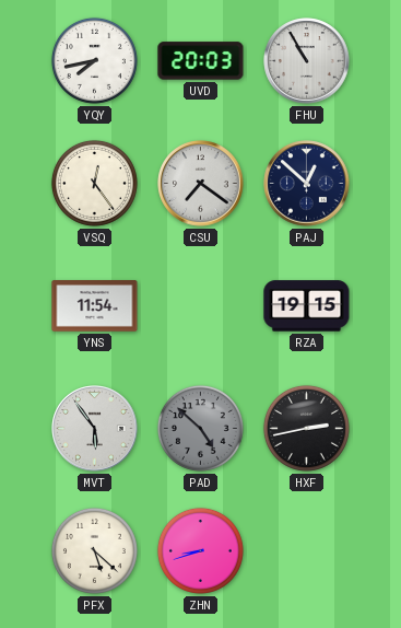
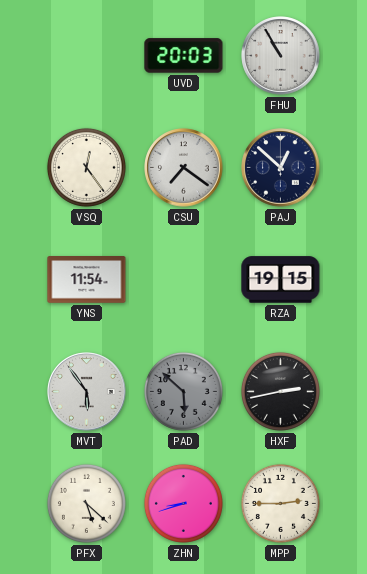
YQY: 7:43 -> none (94, 60)
PAD: 4:52 -> 5:52 (183, 391)
MPP: none -> 2:45 (280, 503)
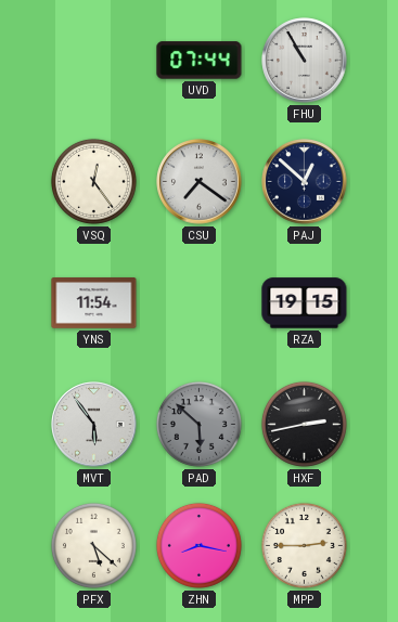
UVD: 20:03 -> 07:44 (200, 61)
ZHN: 8:42 -> 8:17 (198, 545)
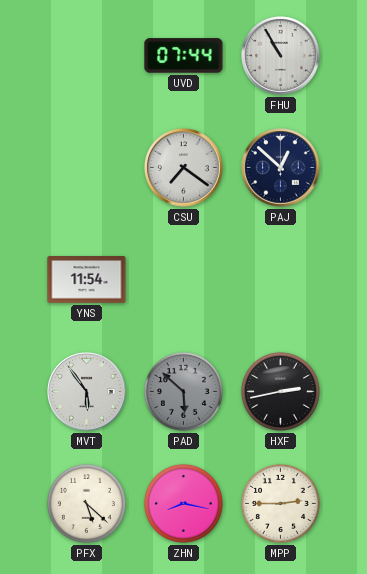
VSQ: 12:24 -> none (93, 181)
RZA: 19:15 -> none (305, 303)
